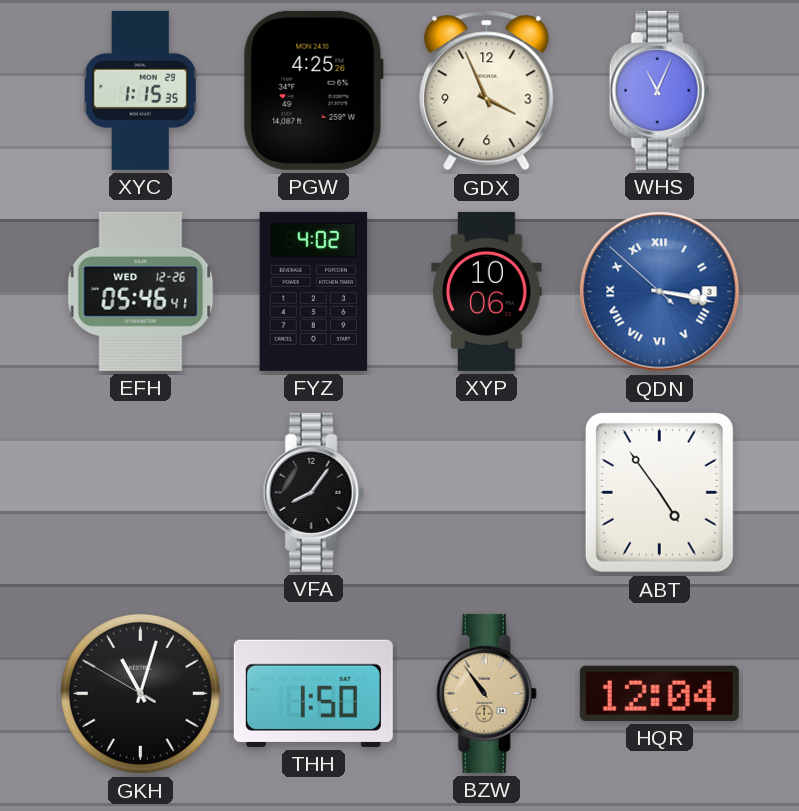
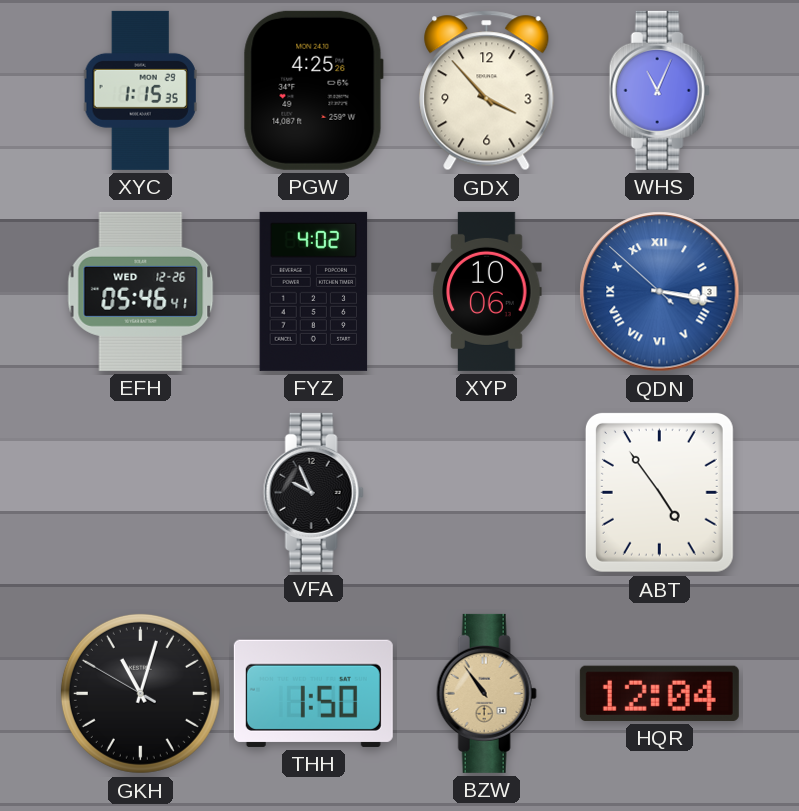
GDX: 3:56 -> 3:53 (487, 91)
VFA: 8:06 -> 9:56 (313, 492)
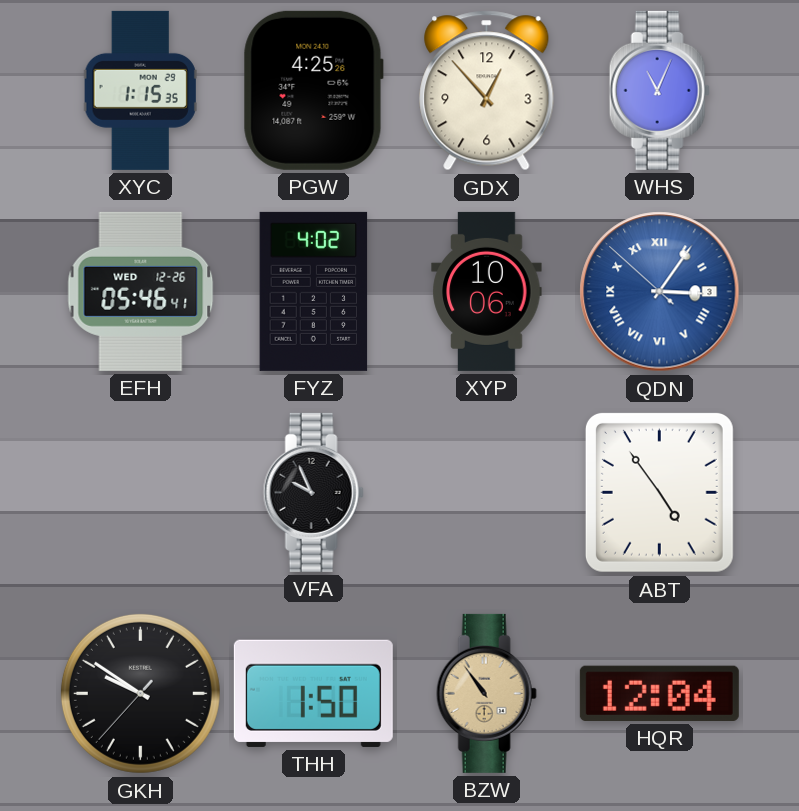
GDX: 3:53 -> 12:53 (487, 91)
QDN: 3:16 -> 3:05 (660, 292)
GKH: 11:02 -> 9:50 (140, 693)
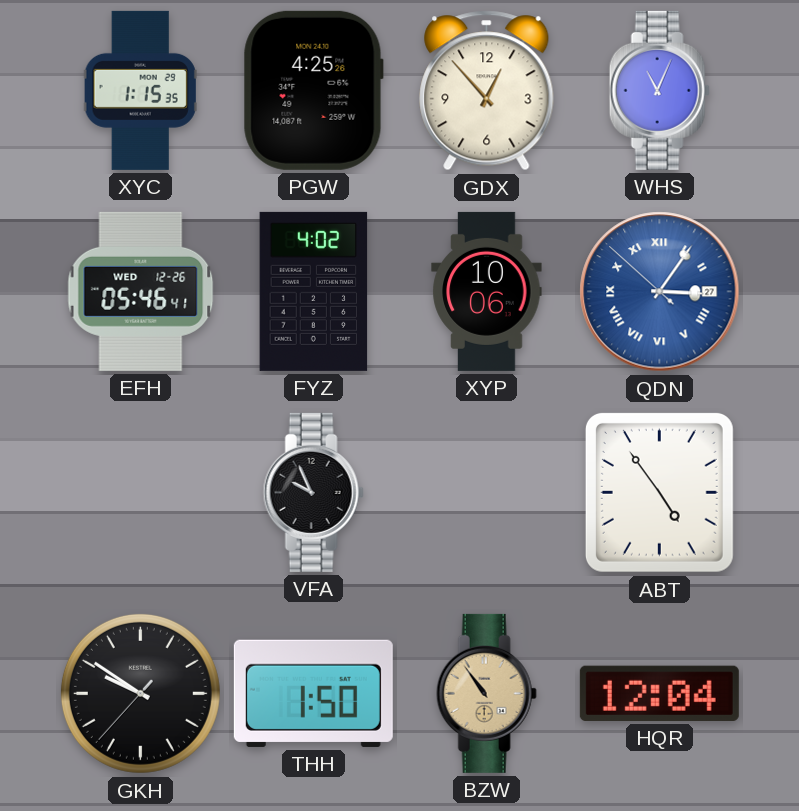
QDN date: 3 -> 27 (660, 292)
